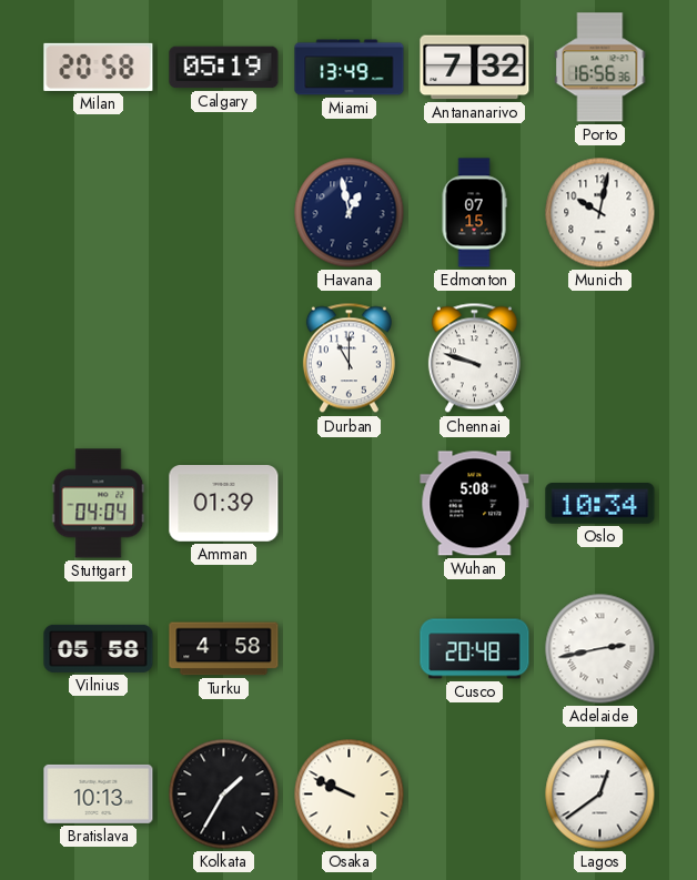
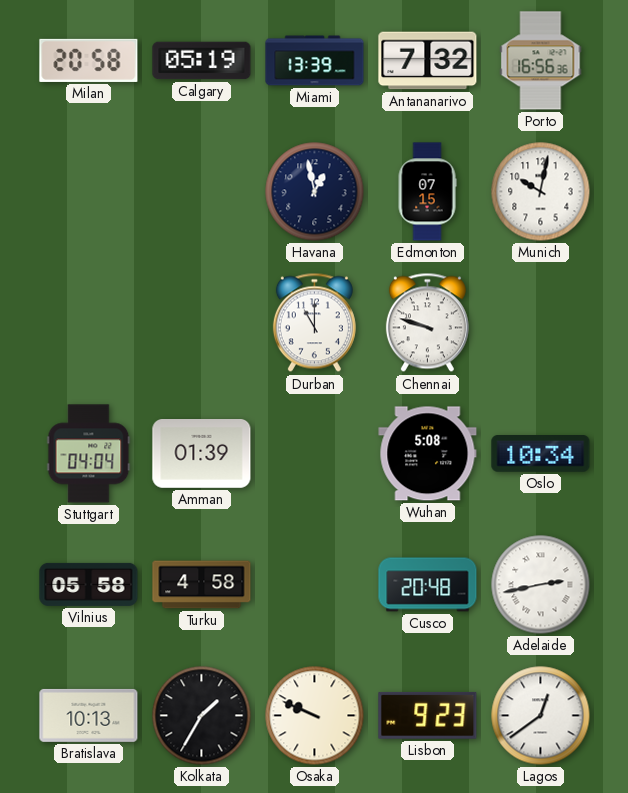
Miami: 13:49 -> 13:39 (315, 61)
Lisbon: none -> 9:23 (428, 715)
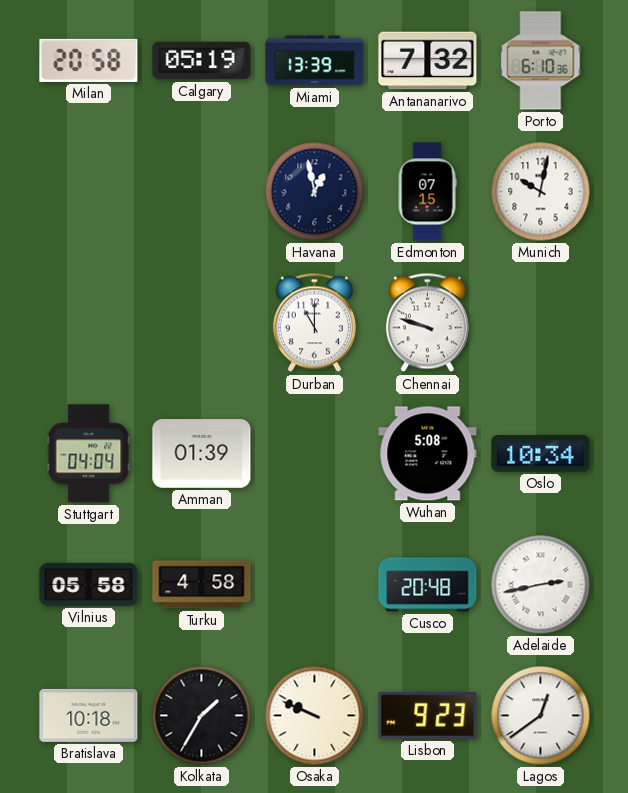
Porto: 16:56 -> 6:10 (541, 61)
Bratislava: 10:13 -> 10:18 (89, 715)
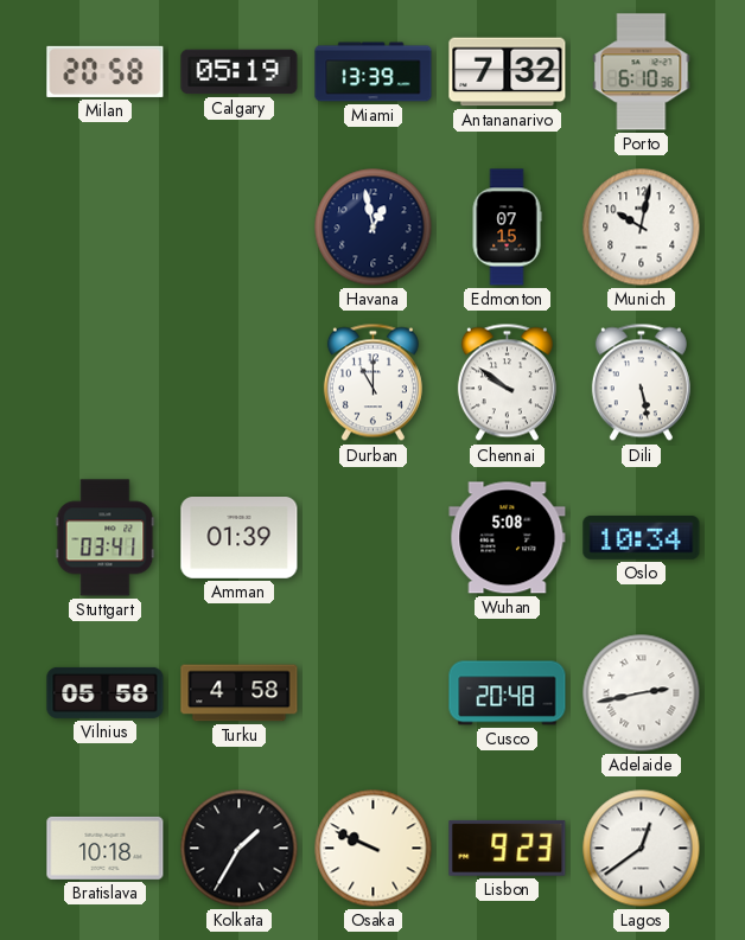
Chennai: 9:48 -> 9:51 (507, 383)
Dili: none -> 5:28 (641, 383)
Stuttgart: 04:04 -> 03:41 (106, 538)
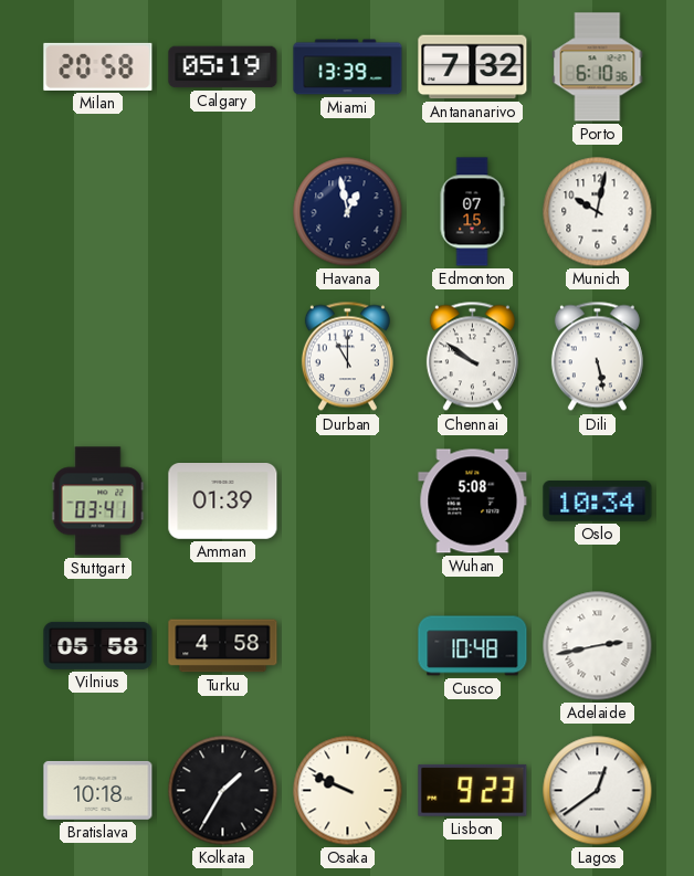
Cusco: 20:48 -> 10:48 (473, 646)
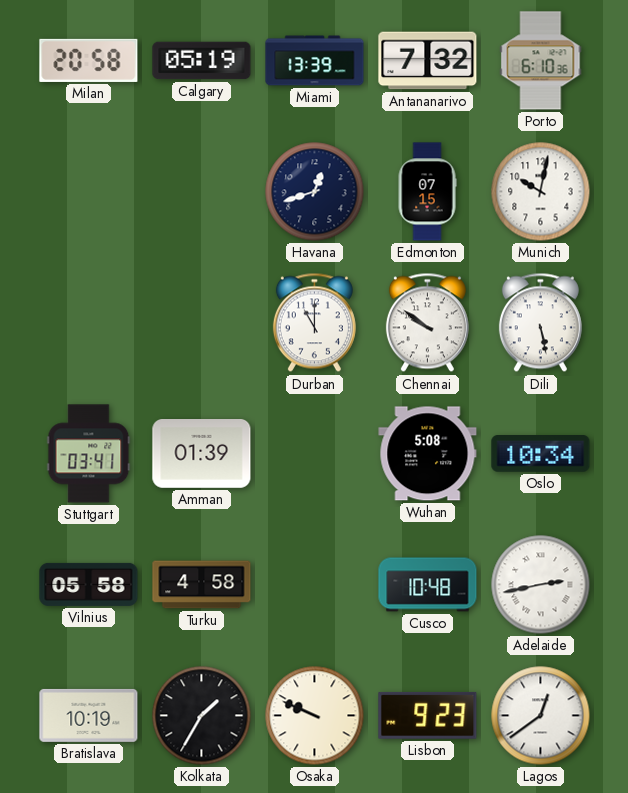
Havana: 12:58 -> 12:42 (315, 192)
Bratislava: 10:18 -> 10:19 (89, 715)
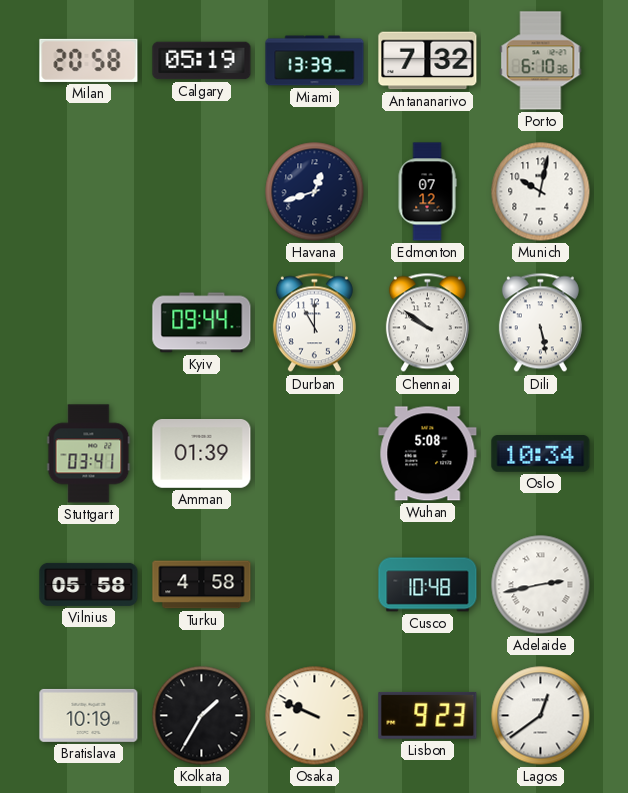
Edmonton: 07:15 -> 07:12 (427, 192)
Kyiv: none -> 09:44 (202, 323)
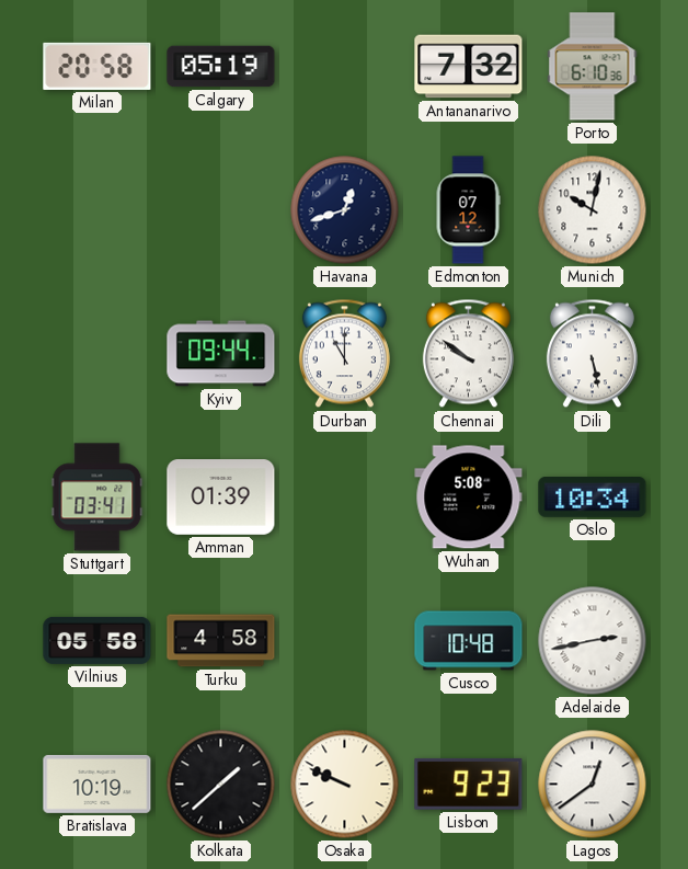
Miami: 13:39 -> none (315, 61)
Kolkata: 1:35 -> 1:38 (221, 785)
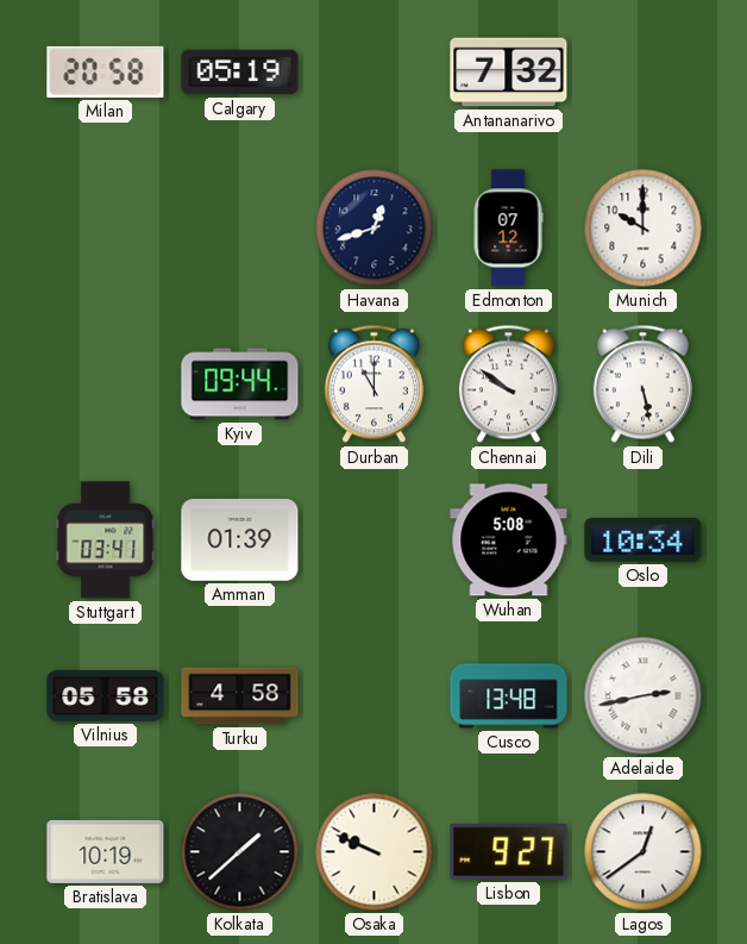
Porto: 6:10 -> none (593, 67)
Munich: 10:02 -> 10:00 (644, 229)
Cusco: 10:48 -> 13:48 (509, 696)
Lisbon: 9:23 -> 9:27 (509, 851)
